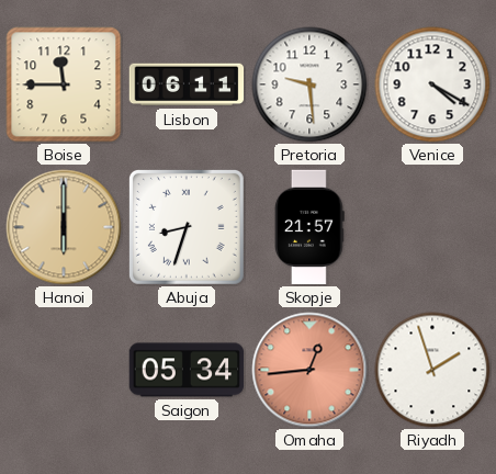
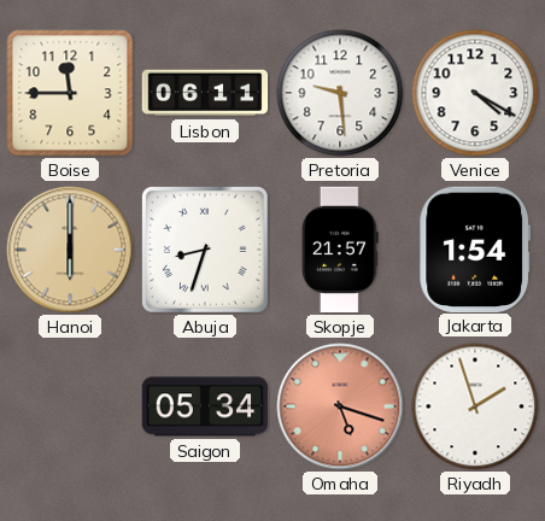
Jakarta: none -> 1:54 (475, 248)
Omaha: 12:44 -> 5:18 (340, 406)
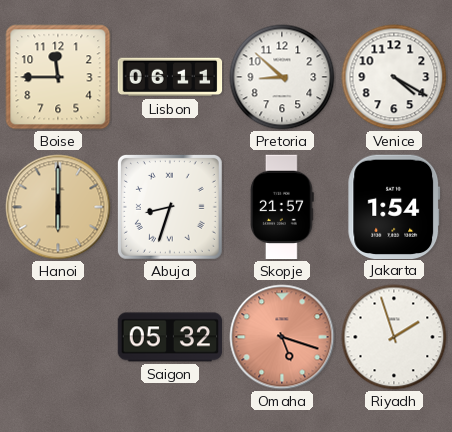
Pretoria: 9:29 -> 8:52 (282, 77)
Saigon: 05:34 -> 05:32 (170, 337)
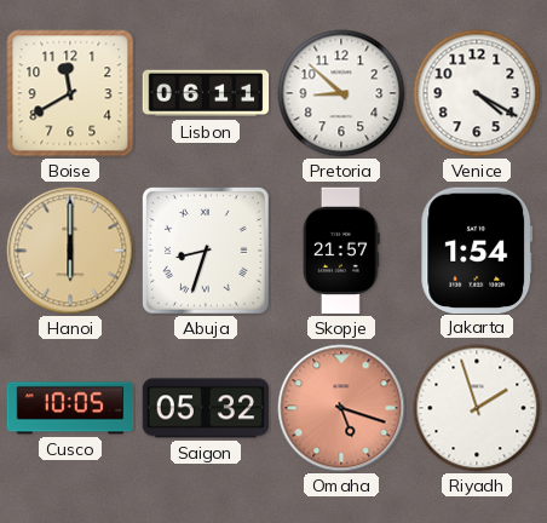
Boise: 11:45 -> 11:40 (70, 93)
Cusco: none -> 10:05 (70, 408)
